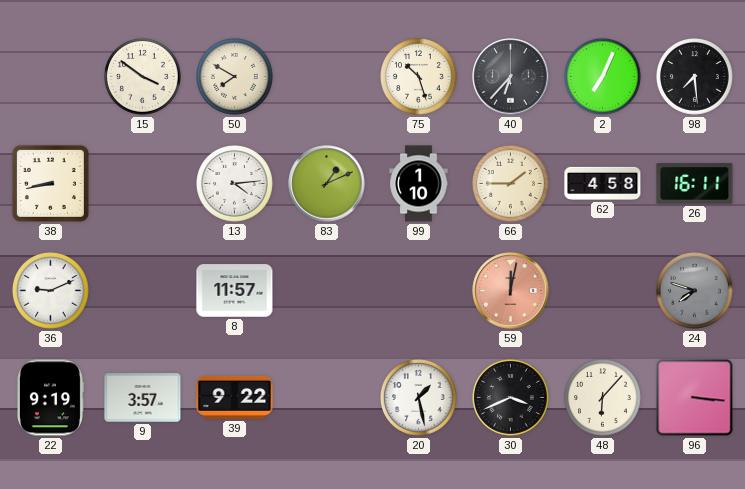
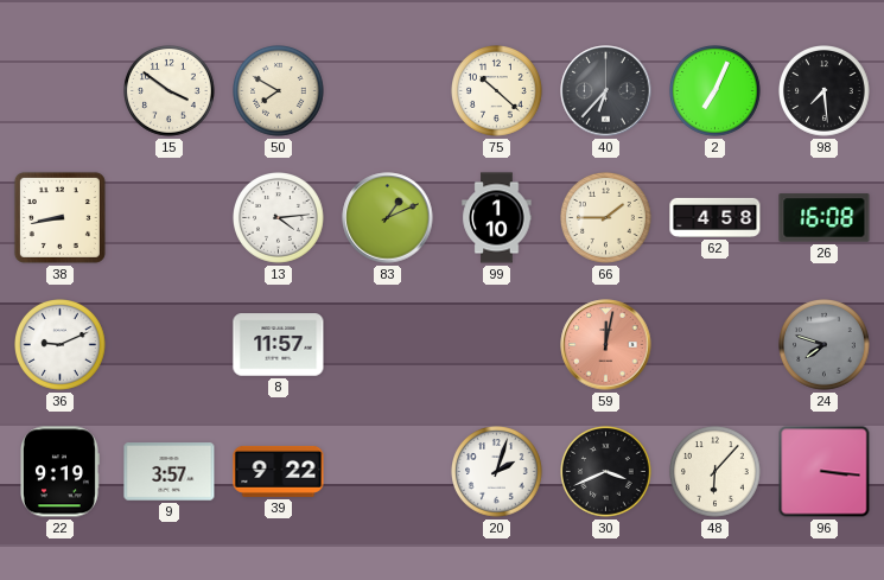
75: 10:27 -> 10:22 (497, 91)
26: 16:11 -> 16:08 (825, 218)
20: 1:28 -> 2:03 (497, 472)
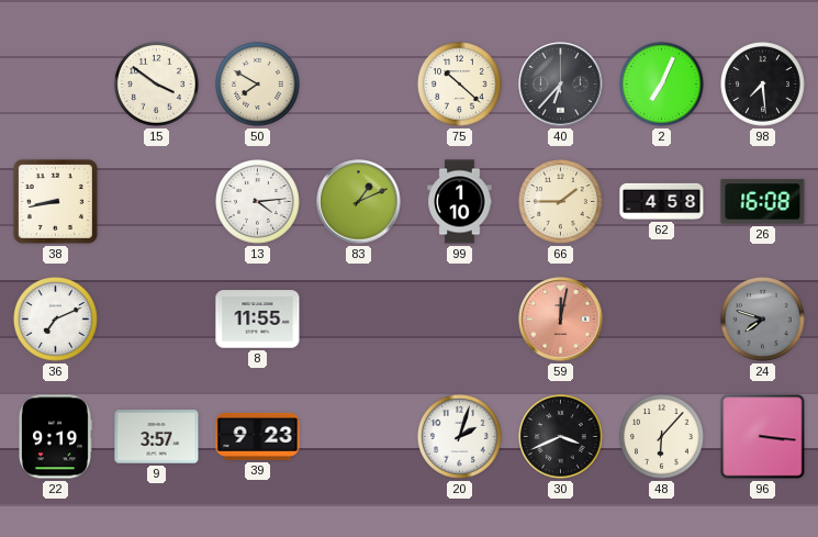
36: 9:11 -> 7:11 (56, 320)
8: 11:57 -> 11:55 (258, 320)
39: 9:22 -> 9:23 (258, 436)
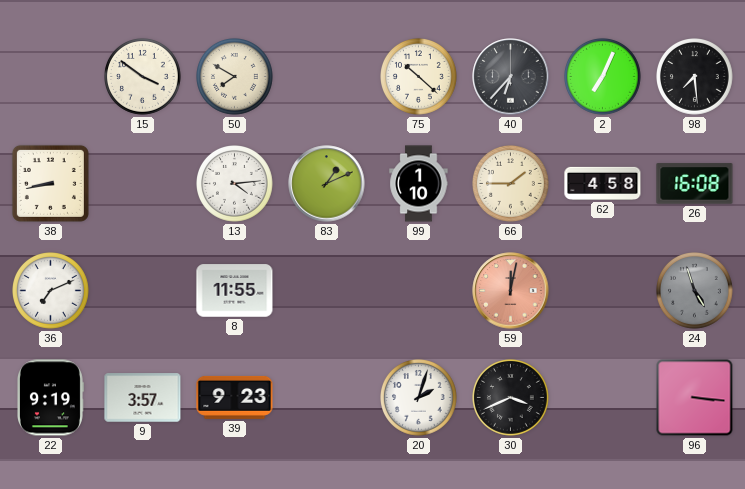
24: 7:48 -> 4:57 (695, 291)
48: 6:07 -> none (662, 437)
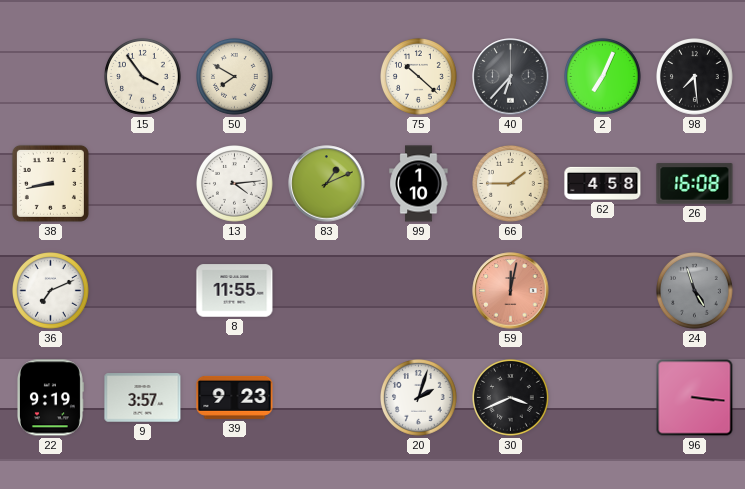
15: 3:51 -> 3:54 (143, 77)
